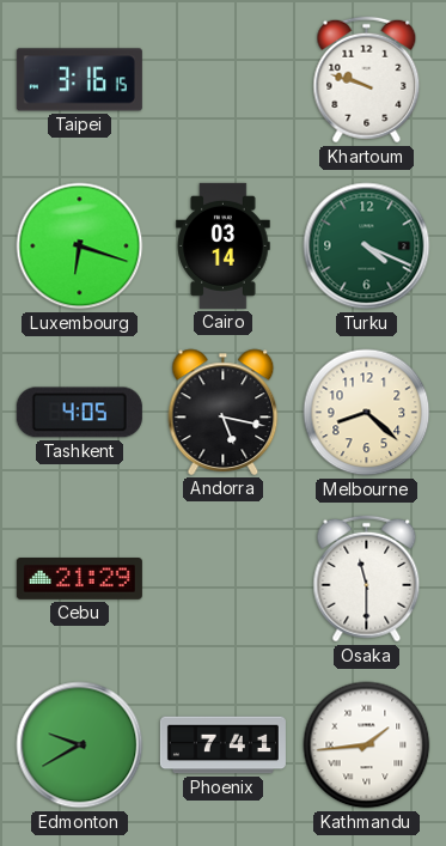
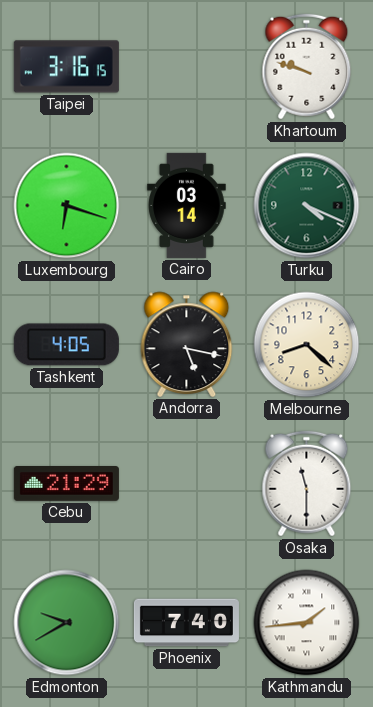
Phoenix: 7:41 -> 7:40 (186, 623)
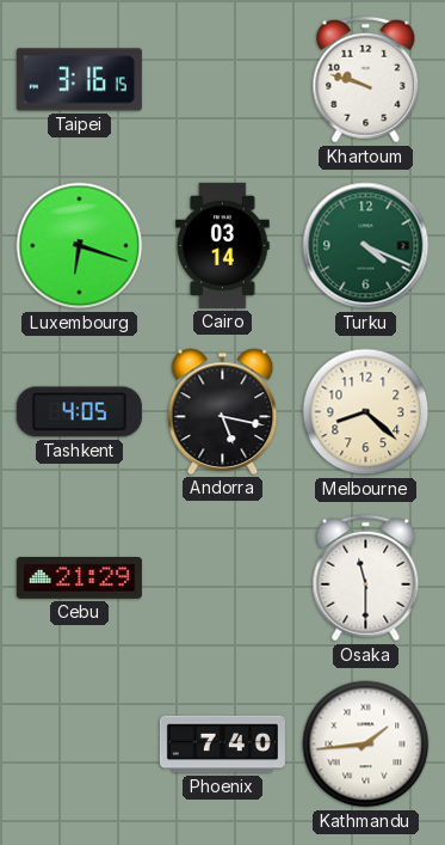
Edmonton: 9:40 -> none (67, 623)
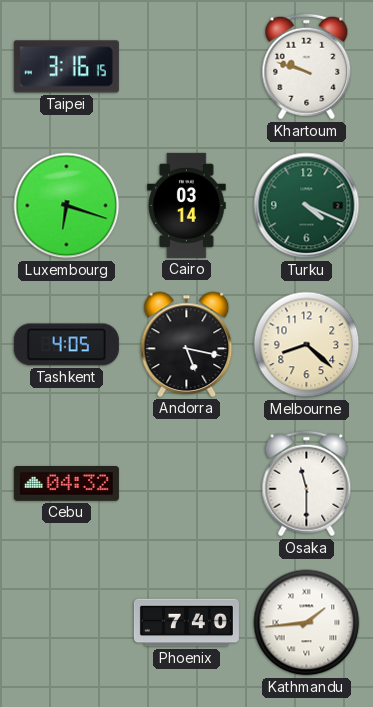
Cebu: 21:29 -> 04:32 (66, 484)
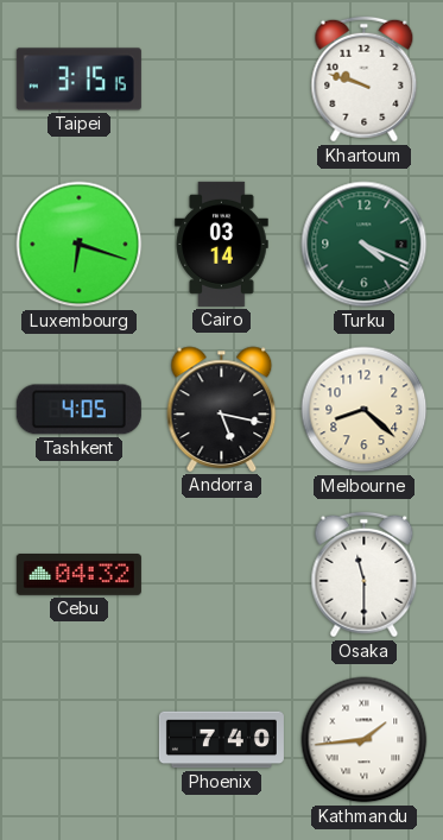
Taipei: 3:16 -> 3:15 (78, 80)
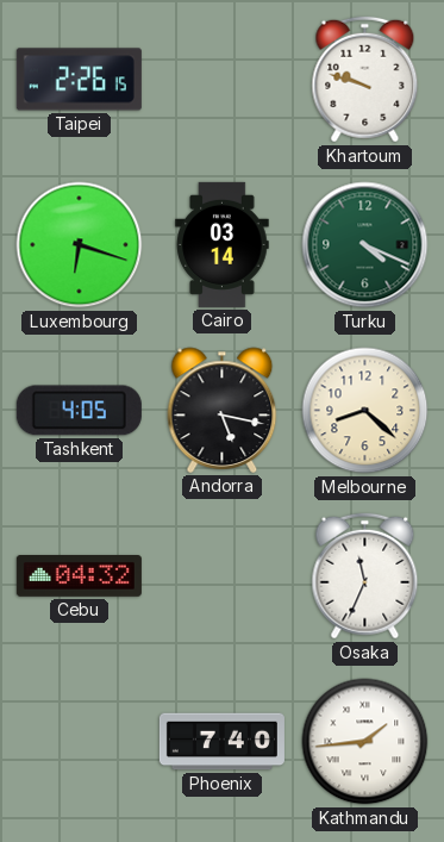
Taipei: 3:15 -> 2:26 (79, 80)
Osaka: 11:30 -> 11:34 (365, 576)
